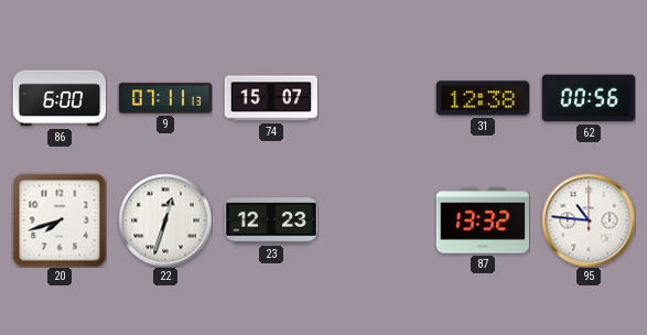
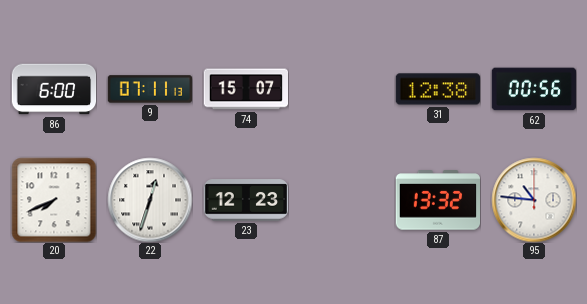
20: 7:42 -> 7:41 (54, 200)
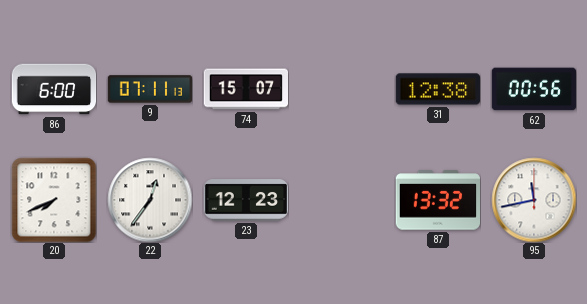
22: 12:33 -> 12:36 (150, 200)
95: 10:46 -> 11:43 (534, 200)
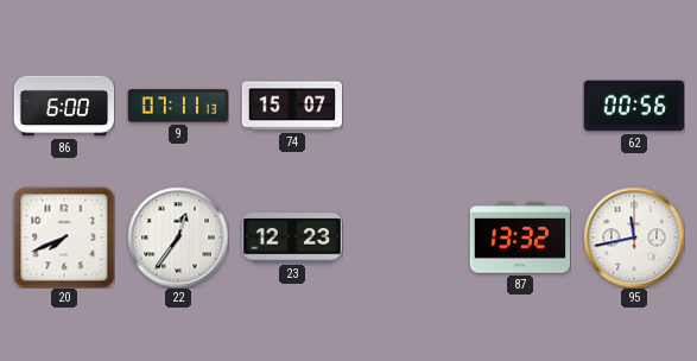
31: 12:38 -> none (438, 89)
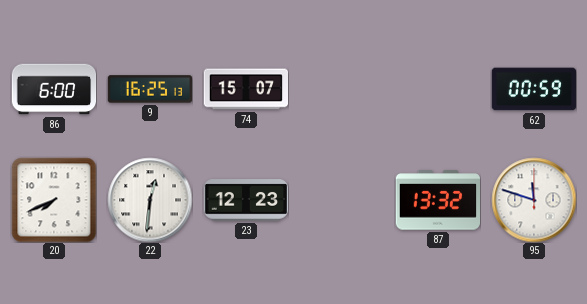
9: 07:11 -> 16:25 (150, 89)
62: 00:56 -> 00:59 (534, 89)
22: 12:36 -> 12:31 (150, 200)
95: 11:43 -> 11:48 (534, 200)
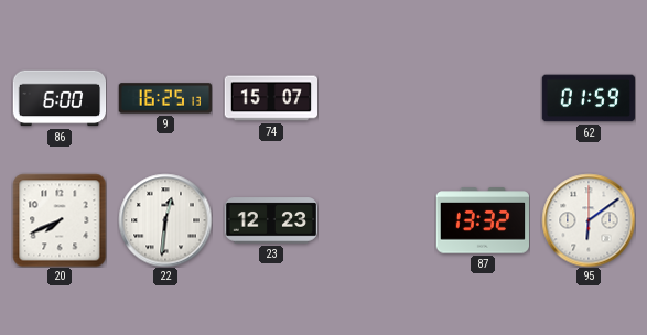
62: 00:59 -> 01:59 (589, 98)
95: 11:48 -> 6:09 (589, 220)
